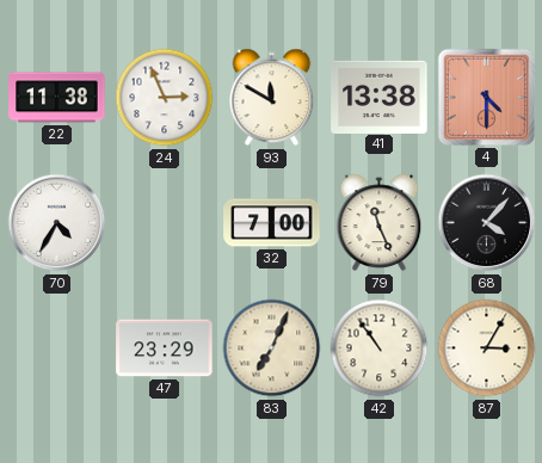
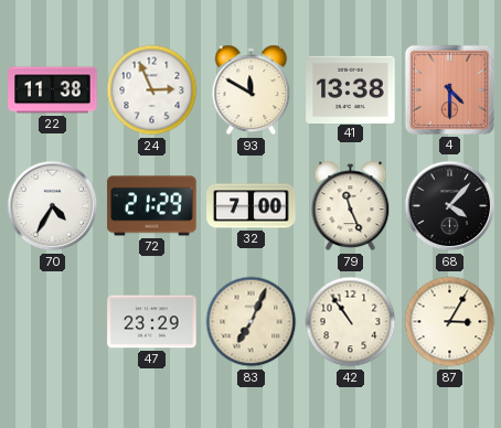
72: none -> 21:29 (152, 206)
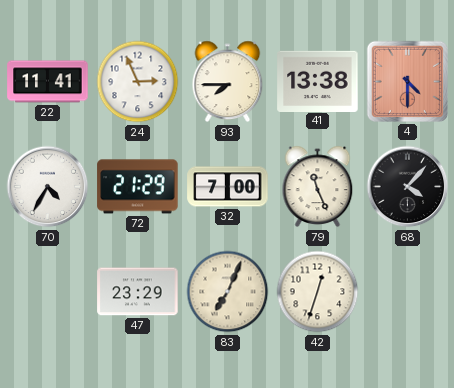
22: 11:38 -> 11:41 (48, 82)
93: 11:50 -> 7:45 (228, 82)
42: 10:54 -> 12:33 (318, 292)
87: 3:05 -> none (450, 322)
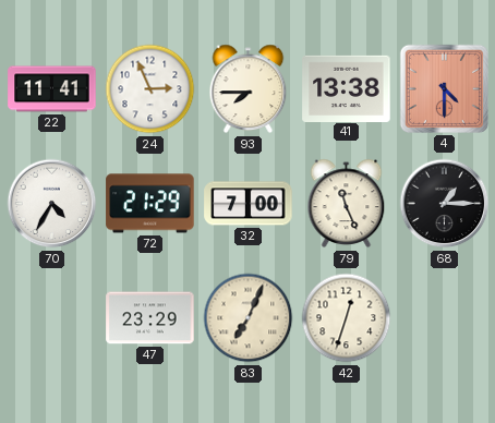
68: 4:07 -> 1:15 (445, 204)
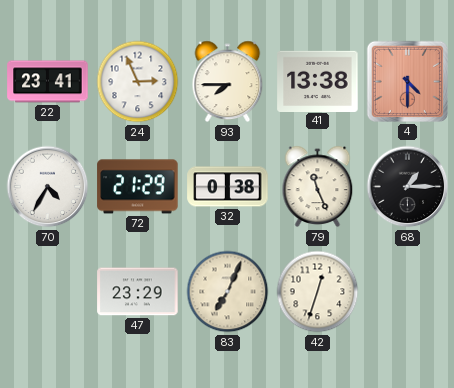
22: 11:41 -> 23:41 (48, 82)
32: 7:00 -> 0:38 (228, 187)
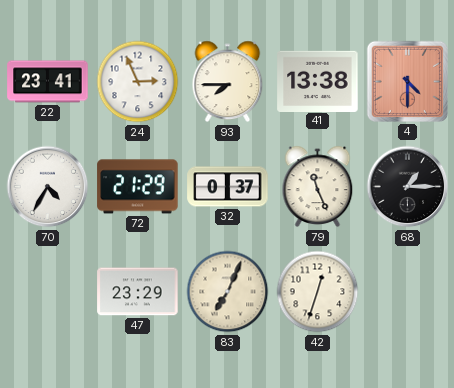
32: 0:38 -> 0:37 (228, 187)
